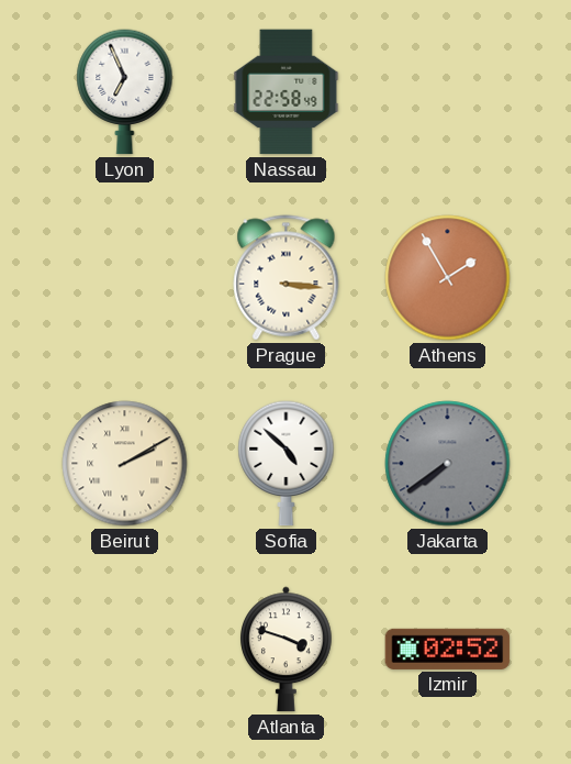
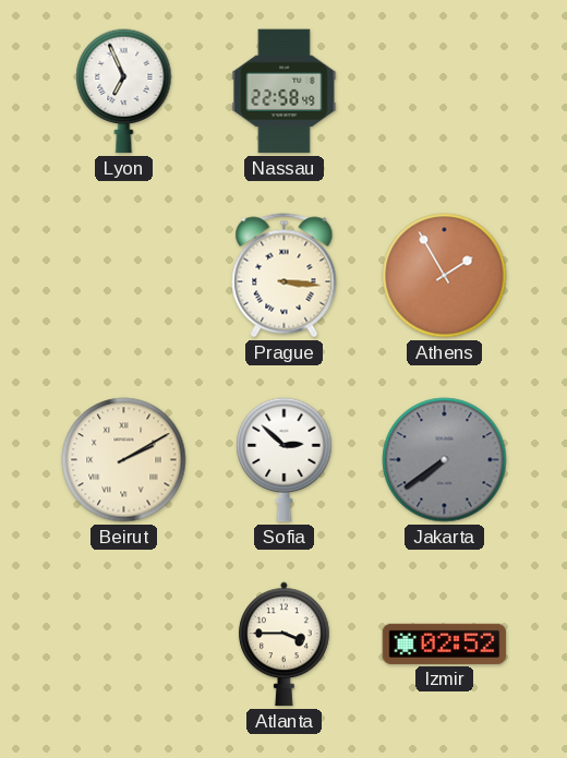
Sofia: 4:52 -> 2:52 (285, 460)
Atlanta: 3:48 -> 3:45 (285, 645)
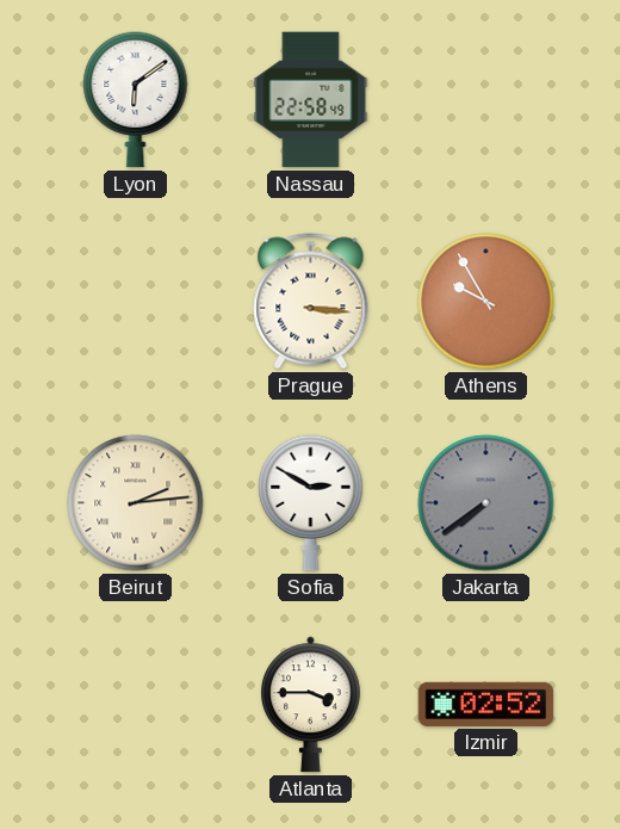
Lyon: 6:56 -> 6:09 (136, 100)
Athens: 1:55 -> 9:55 (486, 302)
Beirut: 2:10 -> 2:14 (136, 503)
Sofia: 2:52 -> 2:50 (311, 503)
